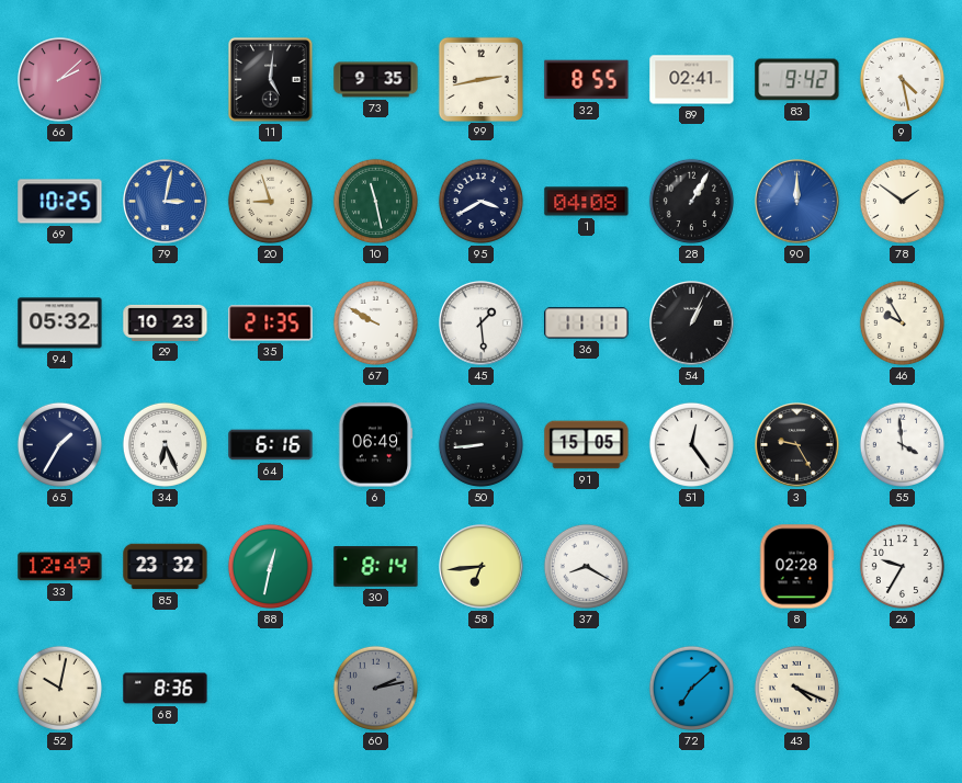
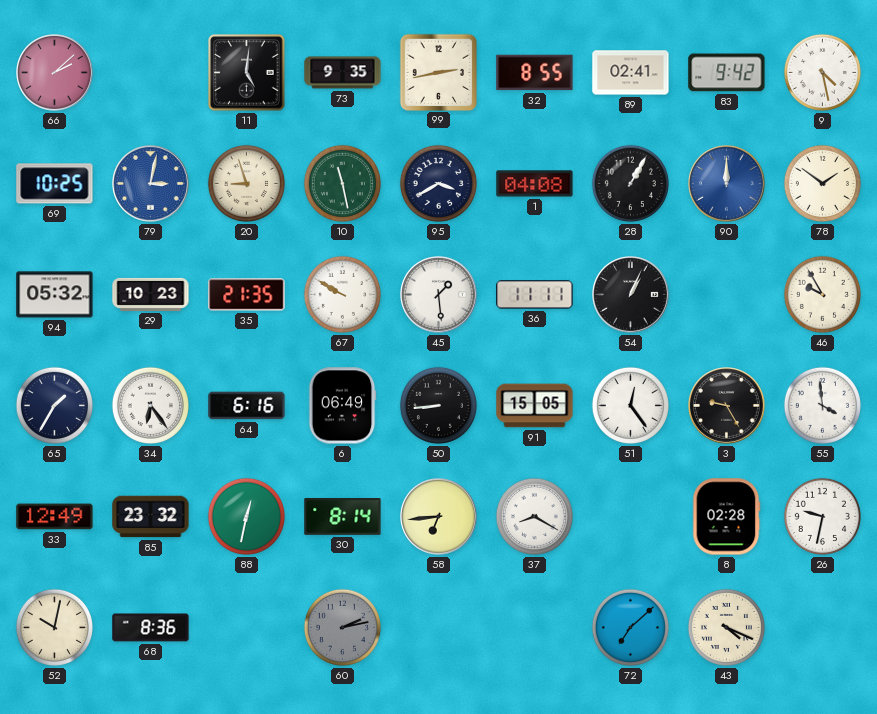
34: 6:26 -> 6:24 (150, 405)
26: 9:35 -> 9:32 (822, 516)
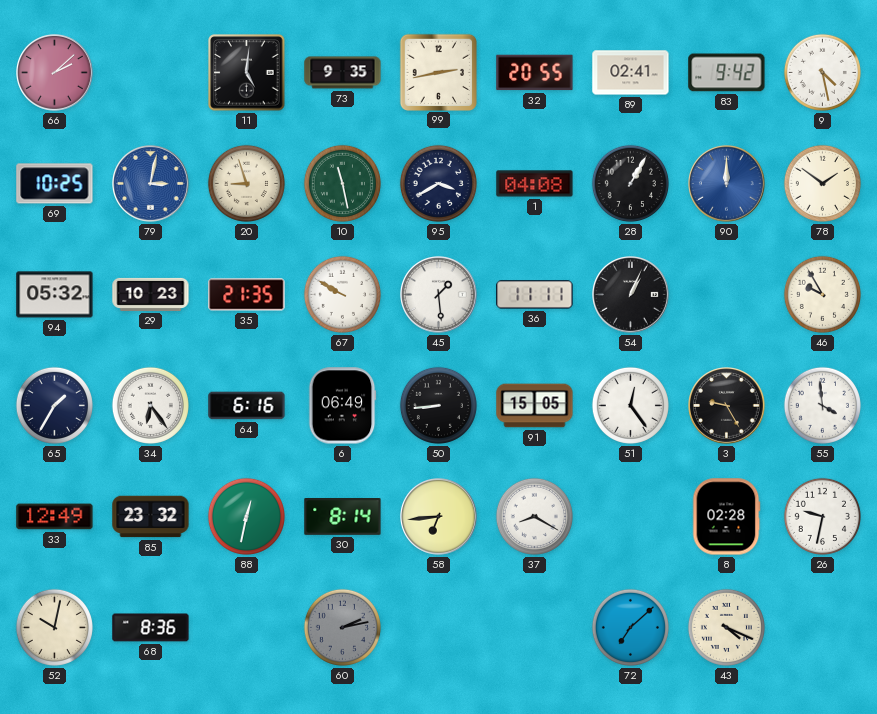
32: 8:55 -> 20:55 (535, 73)
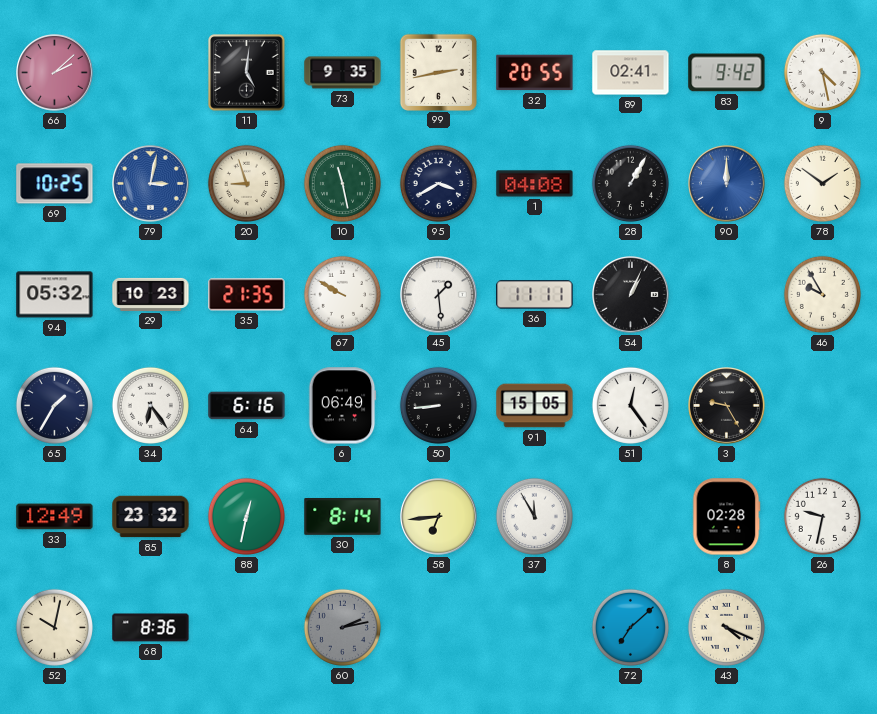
55: 3:59 -> none (822, 405)
37: 8:20 -> 11:55 (534, 516)
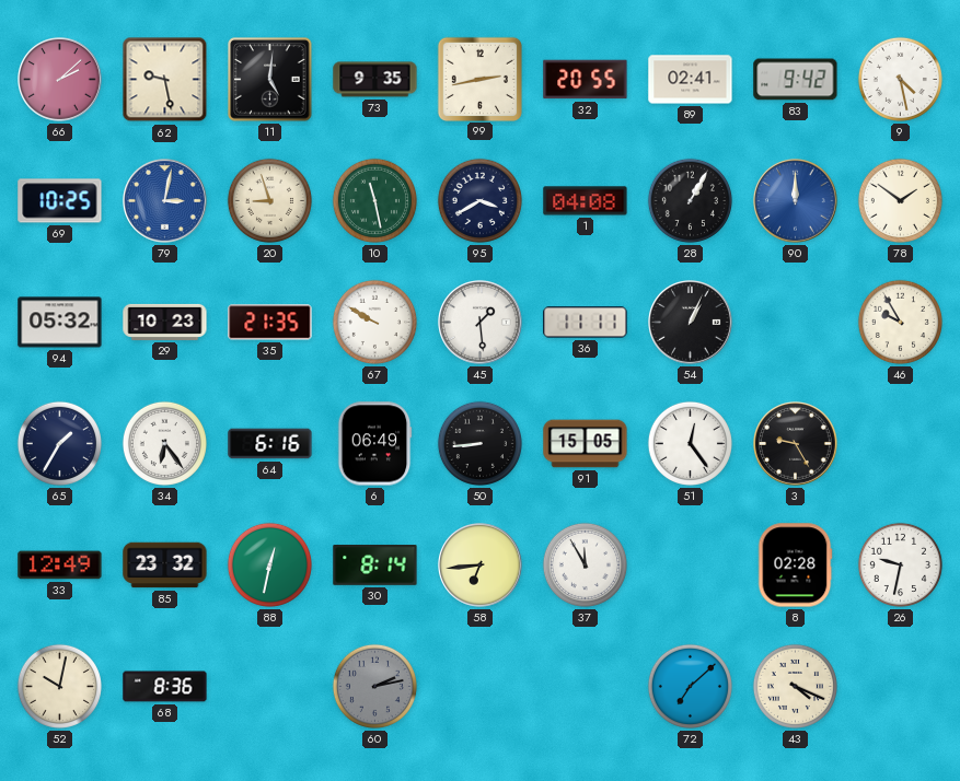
62: none -> 9:28 (165, 80)
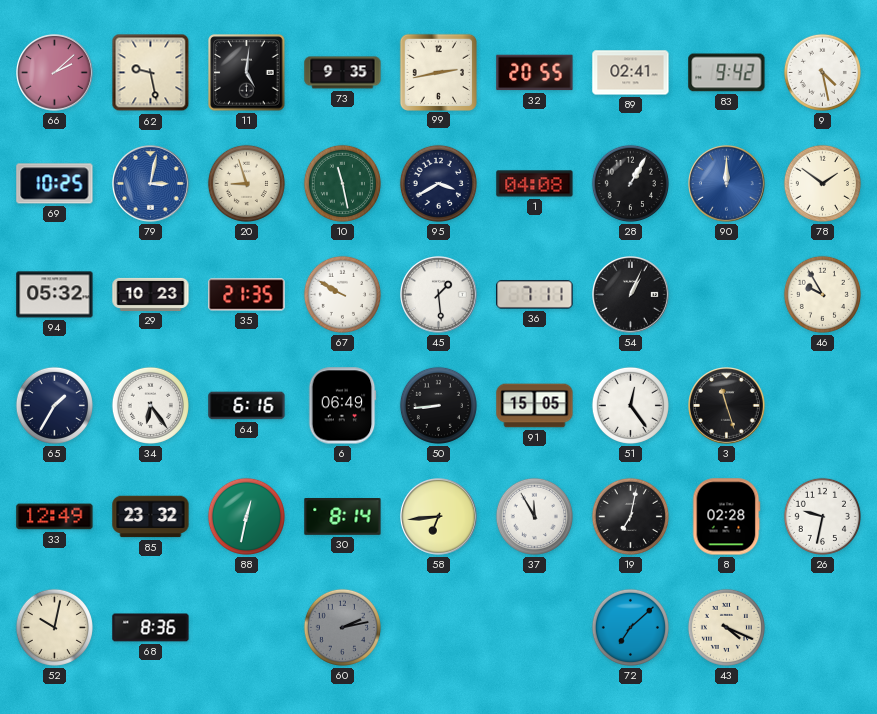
36: 11:11 -> 7:11 (535, 295)
3: 9:25 -> 11:27 (727, 406)
19: none -> 7:02 (630, 516)
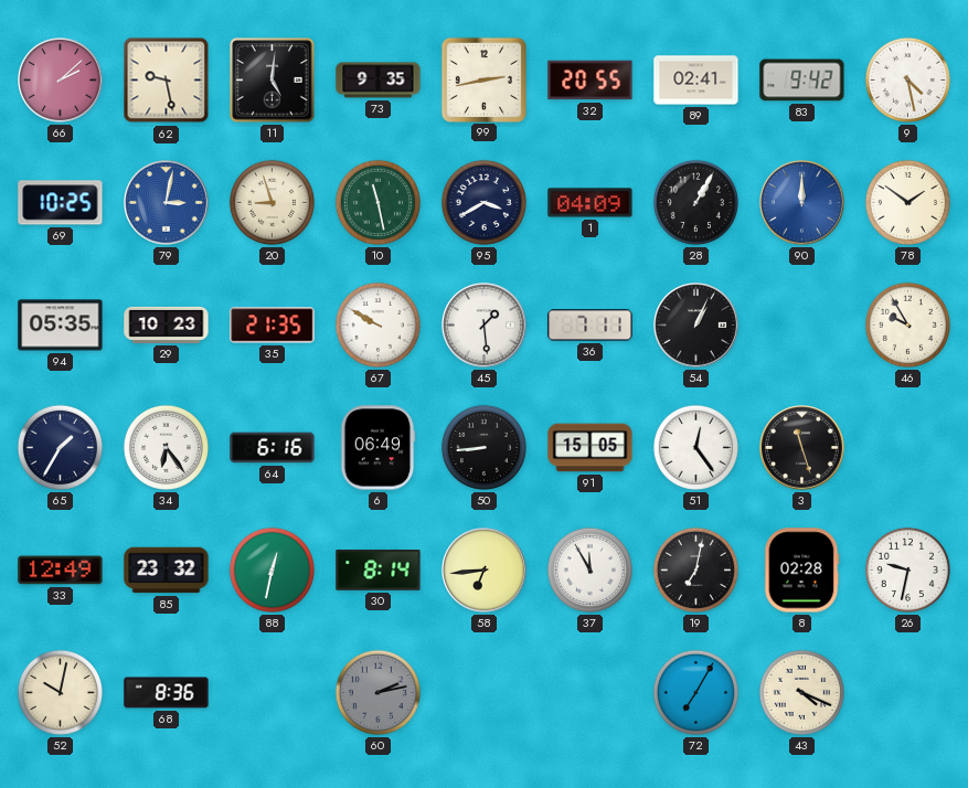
1: 04:08 -> 04:09 (591, 203)
94: 05:32 -> 05:35 (61, 326)
72: 7:08 -> 7:05 (695, 692)
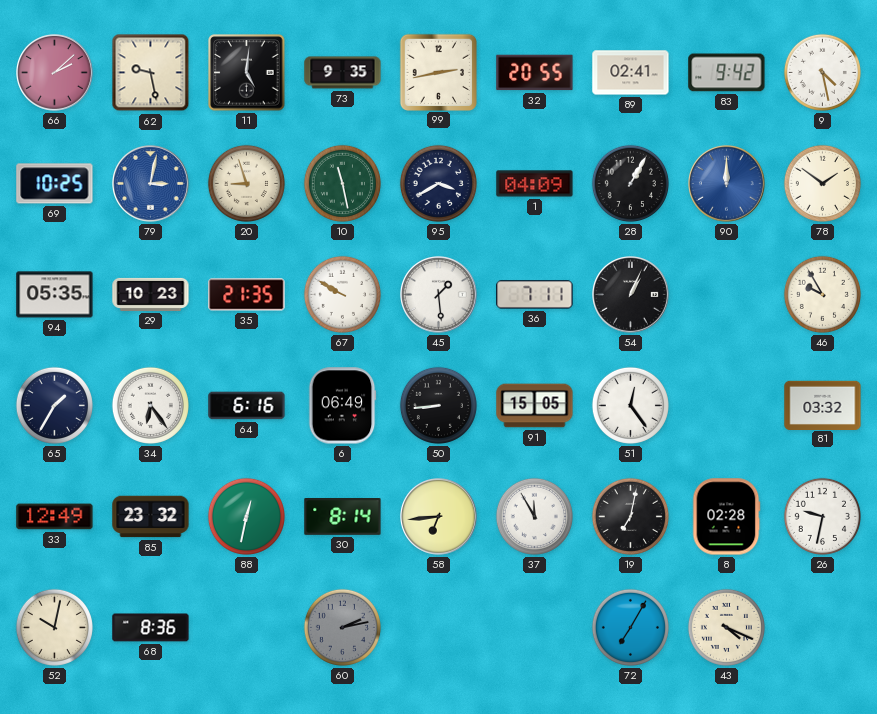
3: 11:27 -> none (802, 448)
81: none -> 03:32 (823, 405)
